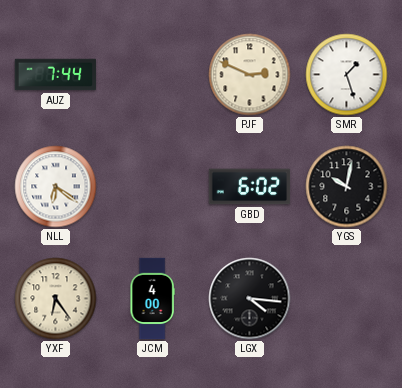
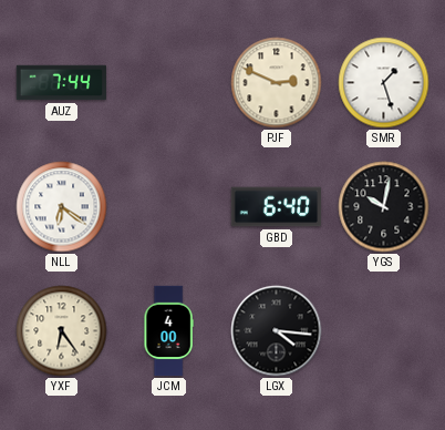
GBD: 6:02 -> 6:40 (277, 207)
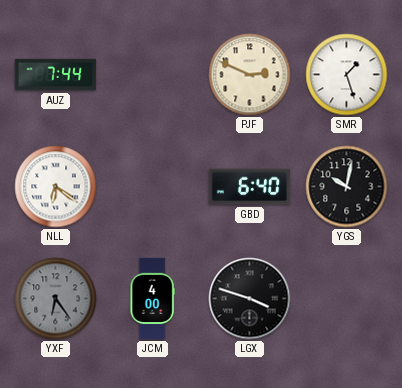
YXF dial: cream -> grey (56, 299)
LGX: 4:16 -> 3:48 (250, 299)
